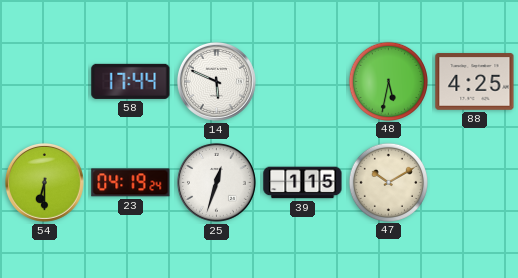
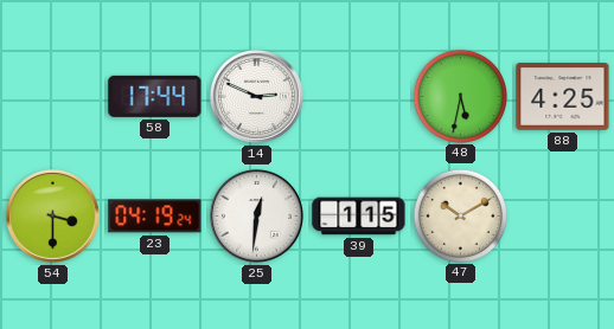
14: 5:49 -> 2:49 (256, 96)
54: 6:30 -> 3:30 (52, 215)
25: 12:33 -> 12:31 (256, 215)
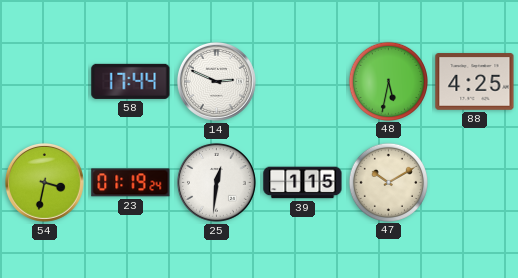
54: 3:30 -> 3:32 (44, 182)
23: 04:19 -> 01:19 (131, 183)
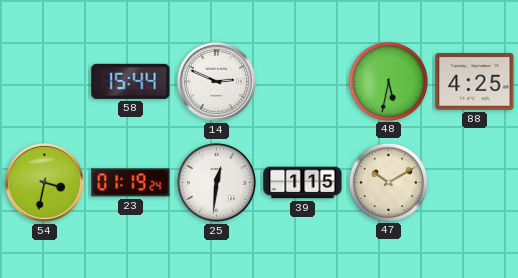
58: 17:44 -> 15:44 (131, 81)
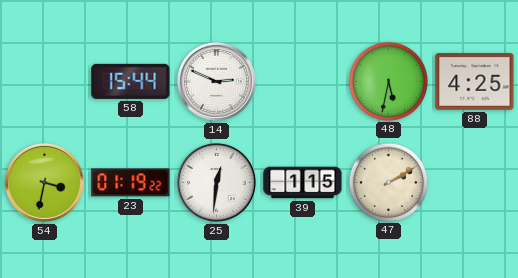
23: 01:19:24 -> 01:19:22 (131, 183)
47: 10:10 -> 2:10 (388, 182)
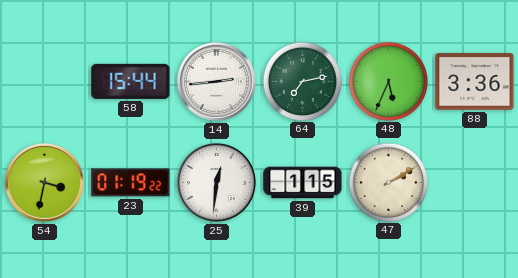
14: 2:49 -> 2:44 (216, 81)
64: none -> 7:13 (302, 81)
48: 5:32 -> 5:34 (388, 81)
88: 4:25 -> 3:36 (475, 82)
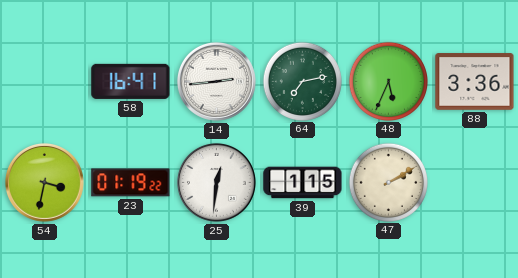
58: 15:44 -> 16:41 (131, 81)
